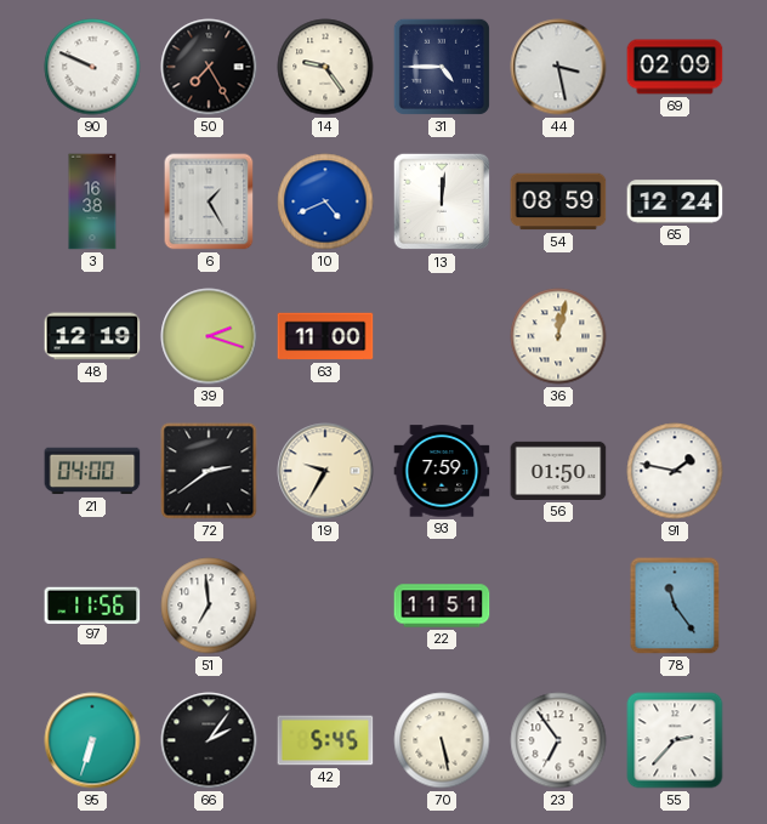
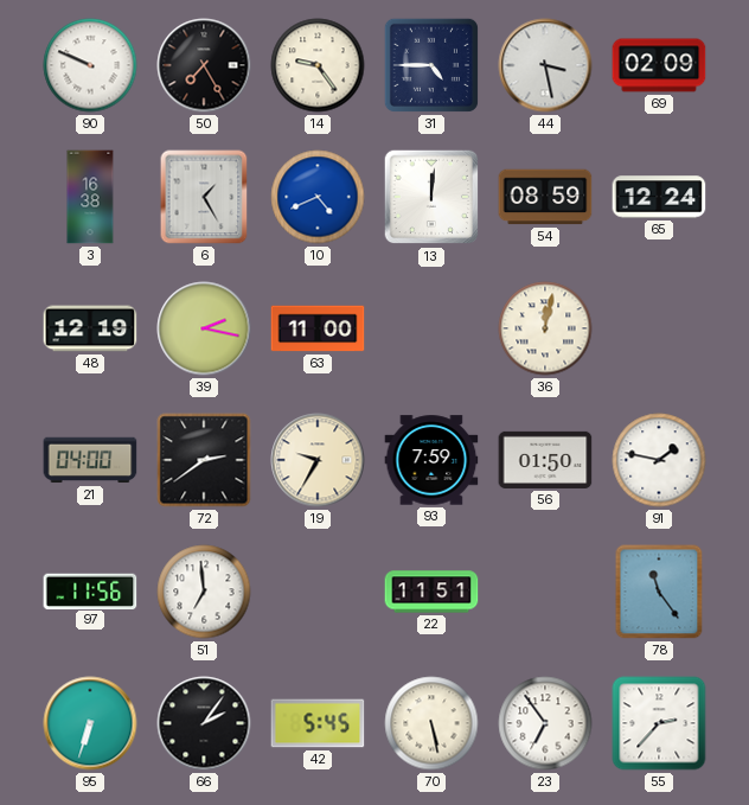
39: 2:18 -> 2:17 (204, 328)
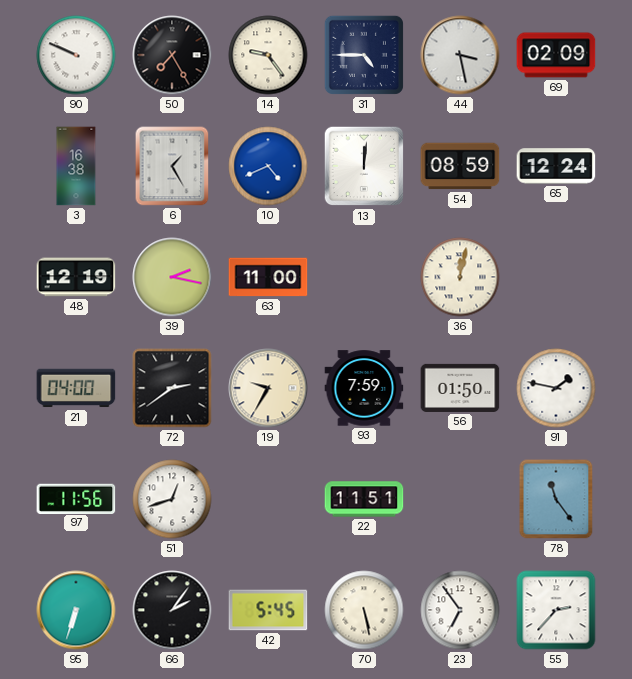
51: 6:59 -> 12:42 (172, 499)
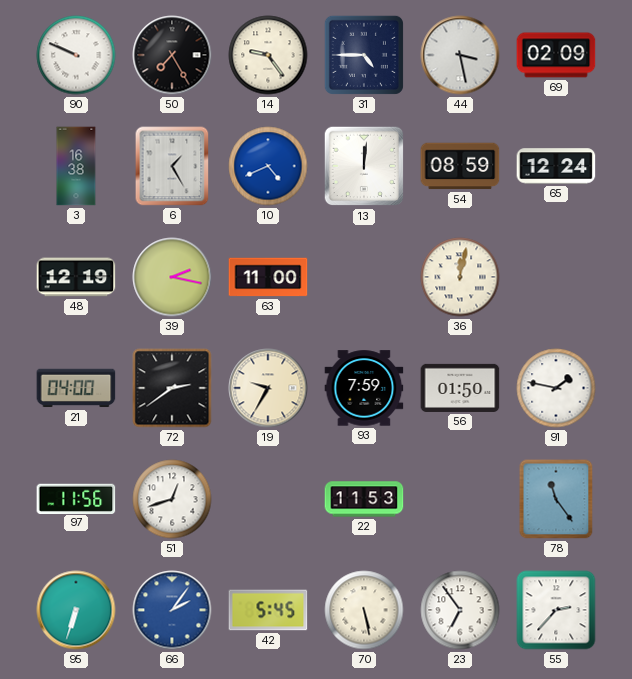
22: 11:51 -> 11:53 (364, 499)
66 dial: black -> blue (172, 610)
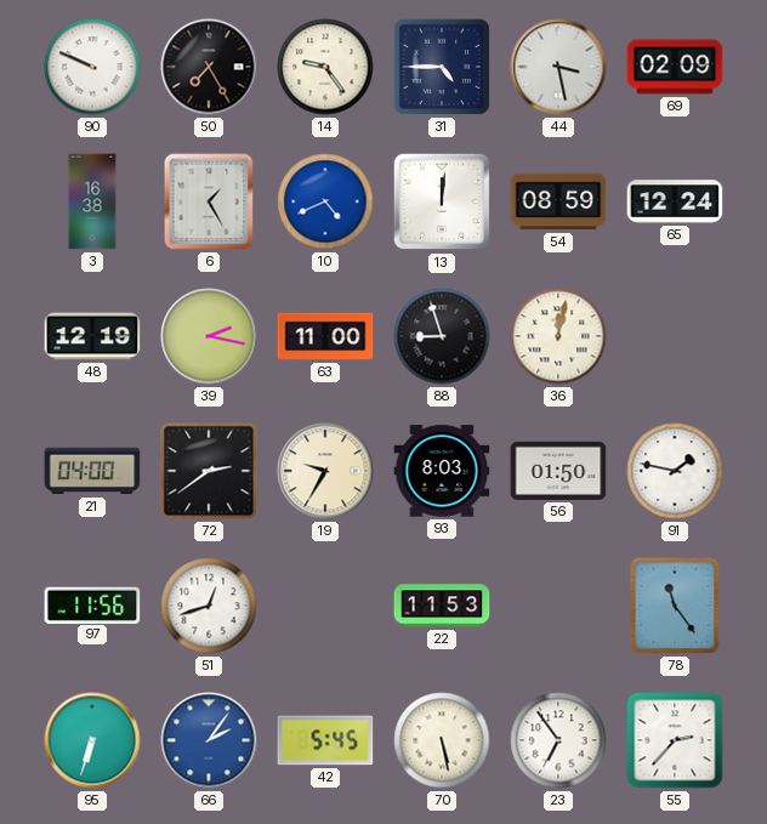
88: none -> 8:57 (442, 336)
93: 7:59 -> 8:03 (442, 471)
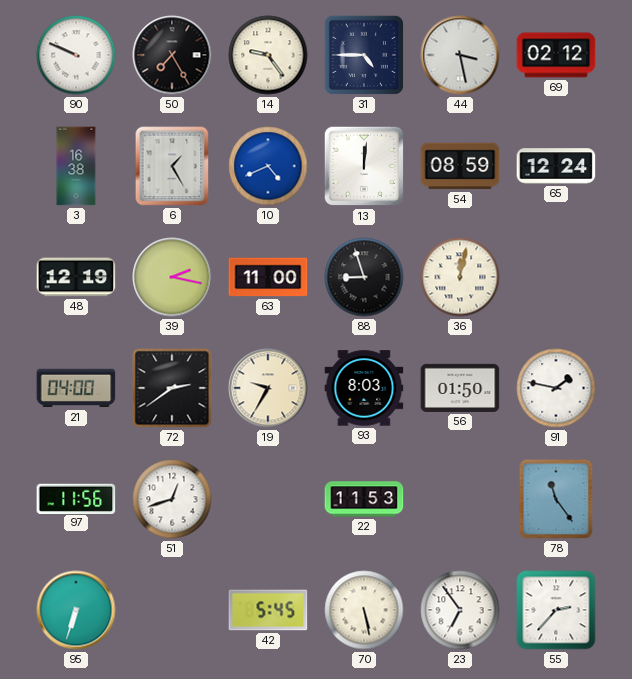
69: 02:09 -> 02:12 (556, 55)
66: 2:06 -> none (209, 740)
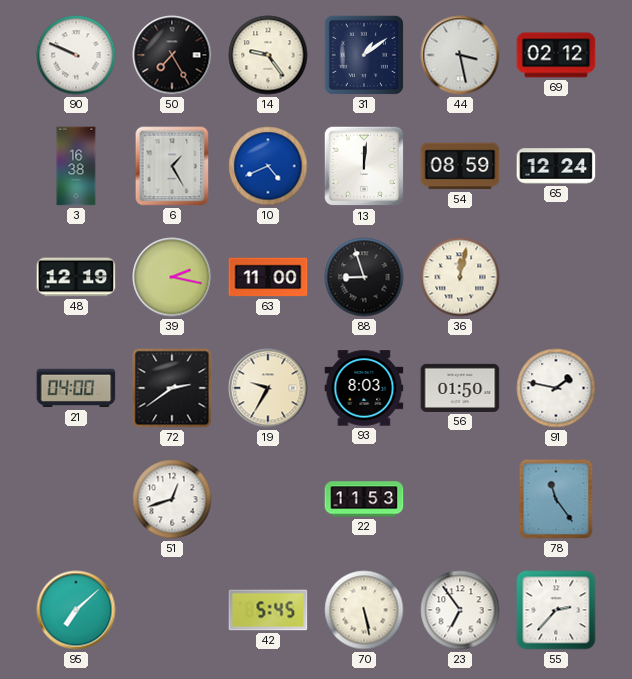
31: 4:45 -> 1:09 (364, 55)
97: 11:56 -> none (76, 498)
95: 6:33 -> 7:08 (76, 610)
